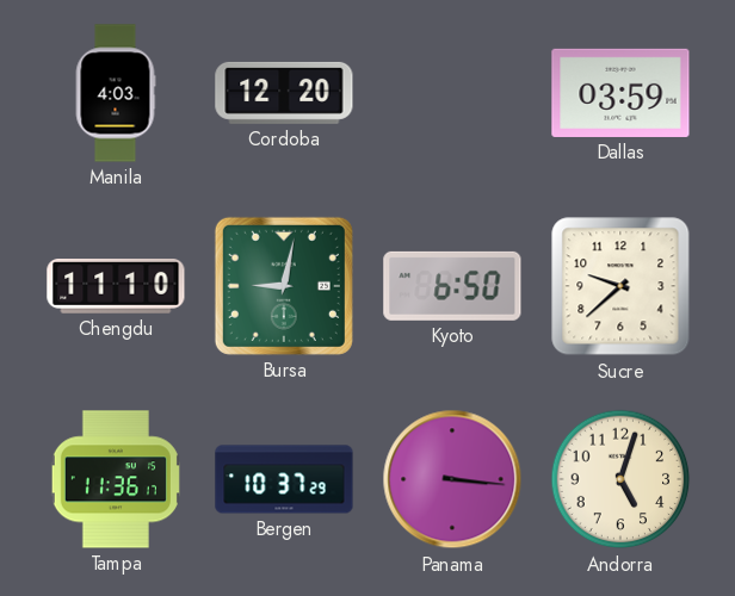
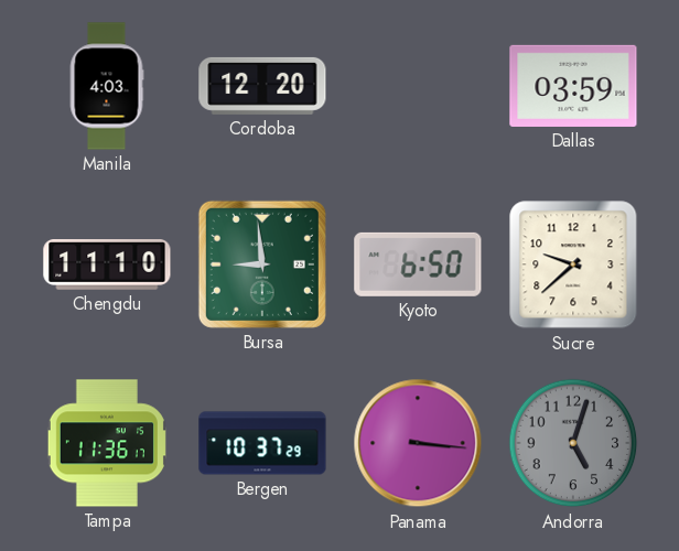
Bursa: 9:02 -> 8:59 (262, 264)
Andorra dial: cream -> grey (573, 443)
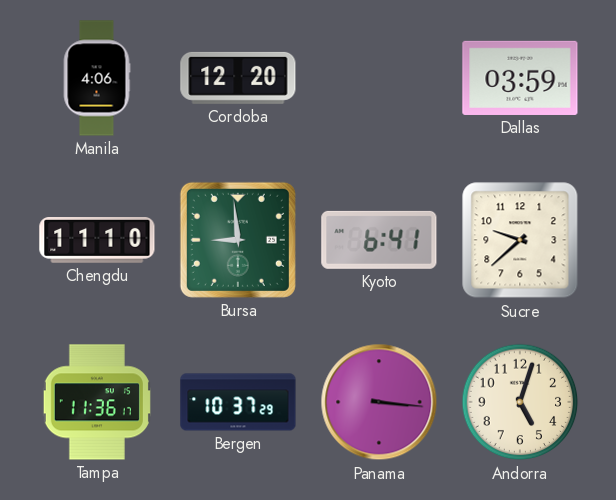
Manila: 4:03 -> 4:06 (97, 78)
Kyoto: 6:50 -> 6:41 (379, 240)
Andorra dial: grey -> cream (520, 402)
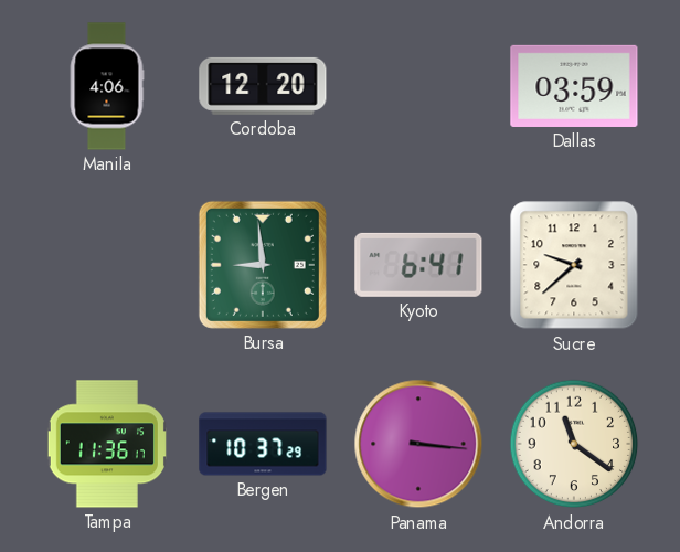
Chengdu: 11:10 -> none (97, 241)
Andorra: 5:03 -> 11:21 (574, 444)
